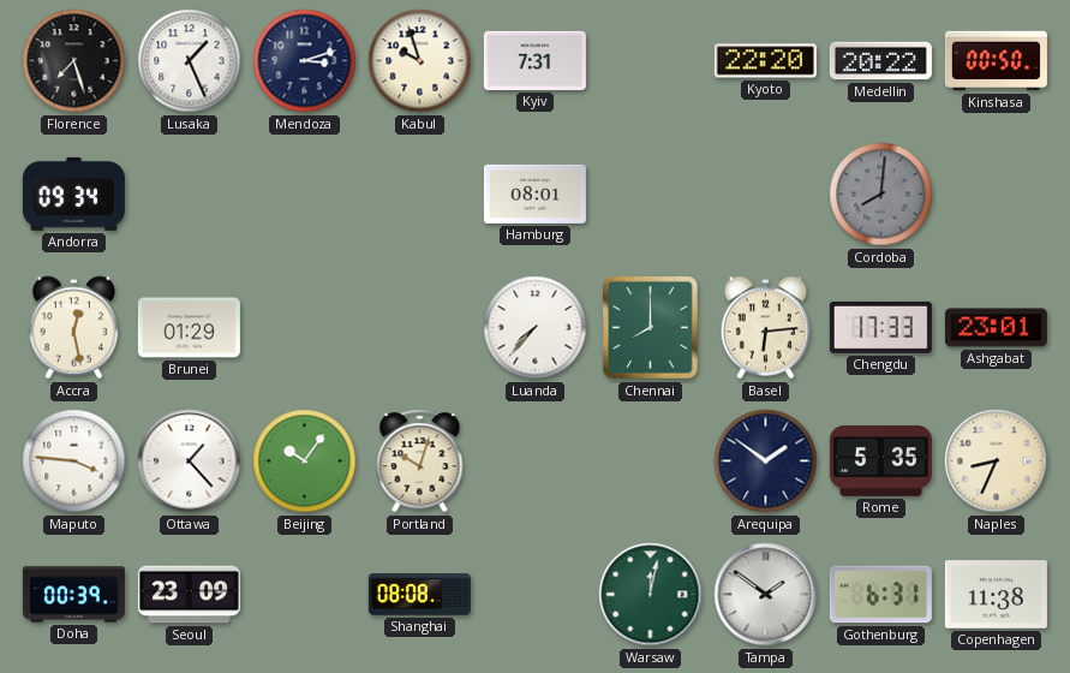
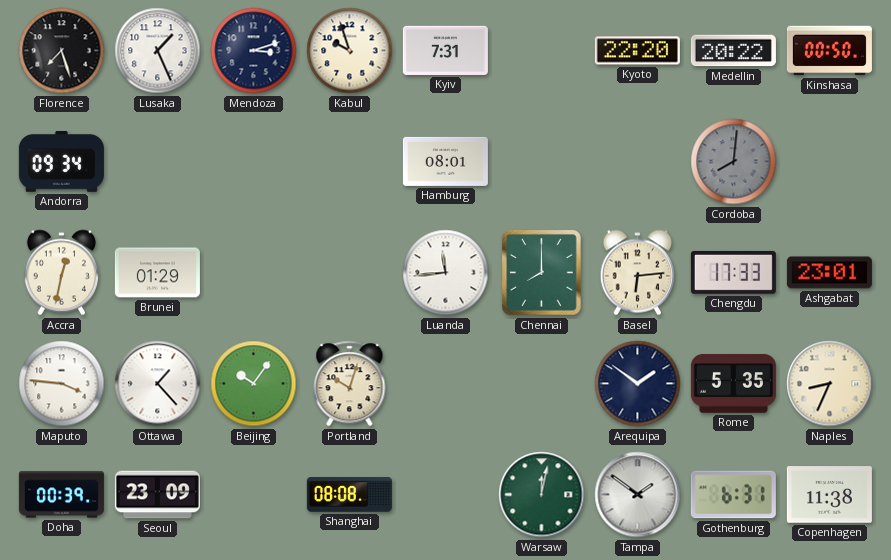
Accra: 12:28 -> 12:32 (61, 273)
Luanda: 7:37 -> 11:44 (446, 273)
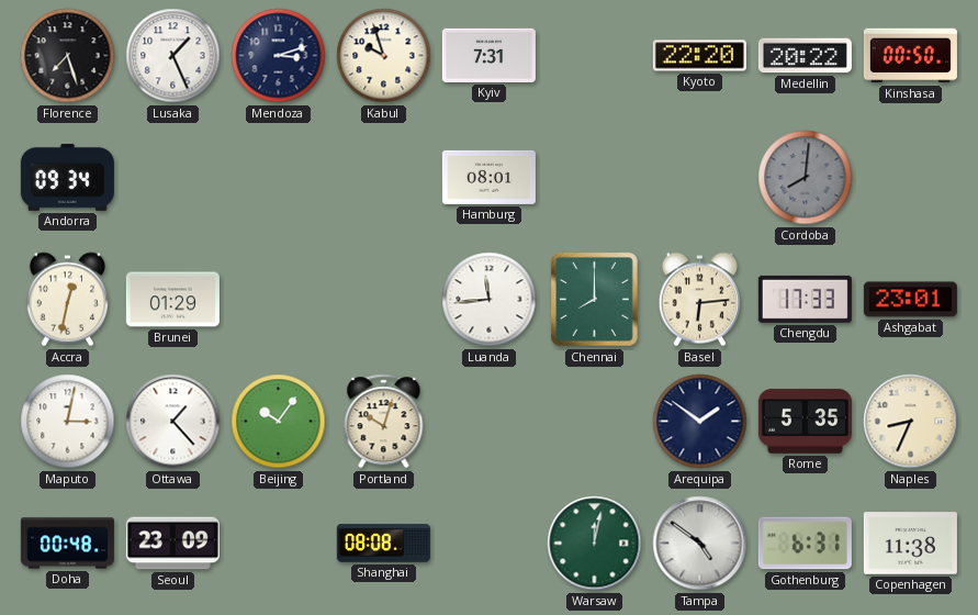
Maputo: 3:46 -> 3:02 (68, 422)
Doha: 00:39 -> 00:48 (67, 544)
Tampa: 1:51 -> 4:51 (700, 544)
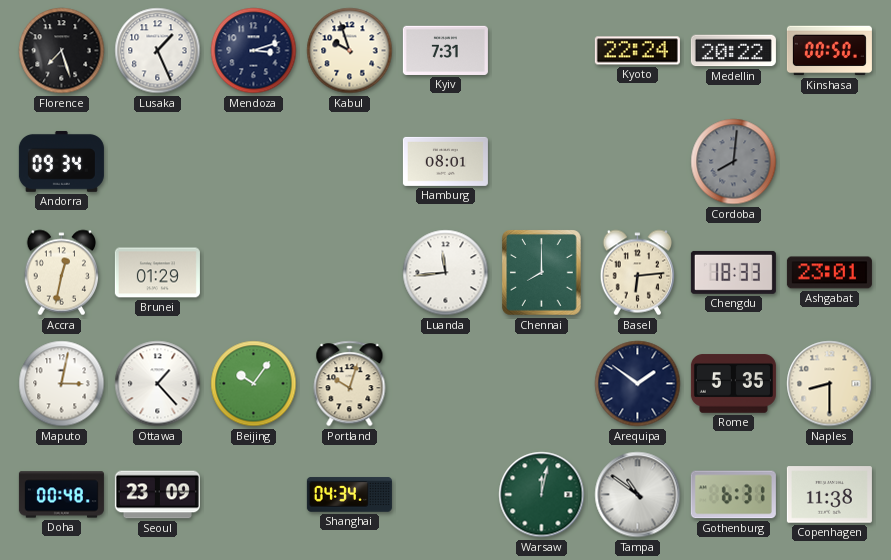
Kyoto: 22:20 -> 22:24 (637, 51)
Chengdu: 17:33 -> 18:33 (733, 272)
Naples: 8:34 -> 8:30 (830, 384)
Shanghai: 08:08 -> 04:34 (349, 495)
Tampa: 4:51 -> 10:51 (638, 495)
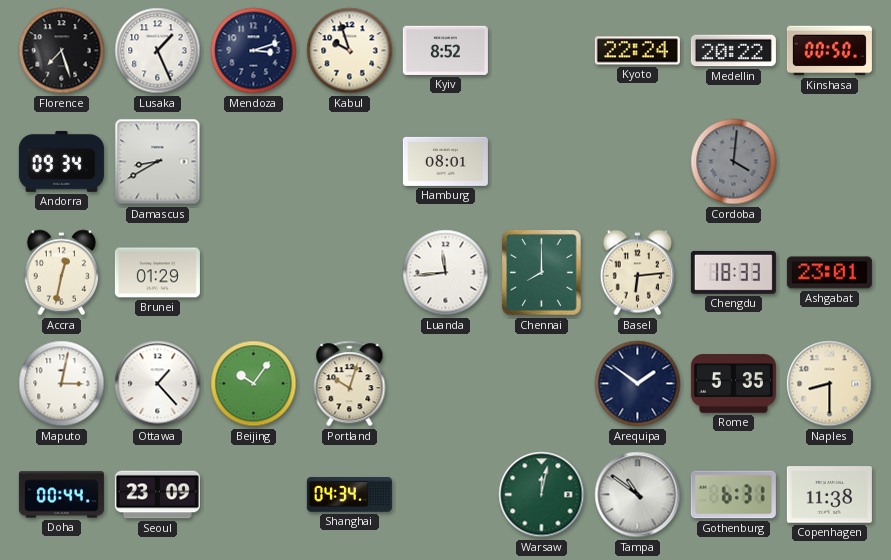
Kyiv: 7:31 -> 8:52 (445, 50)
Damascus: none -> 8:40 (158, 162)
Cordoba: 8:01 -> 4:01 (734, 162)
Doha: 00:48 -> 00:44 (61, 495)
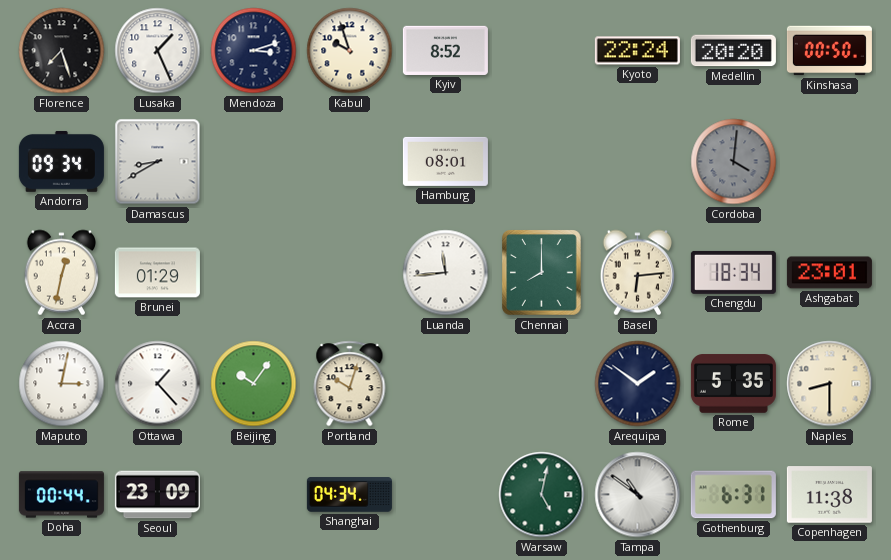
Medellin: 20:22 -> 20:20 (733, 51)
Chengdu: 18:33 -> 18:34 (733, 272)
Warsaw: 12:02 -> 5:02 (542, 495)
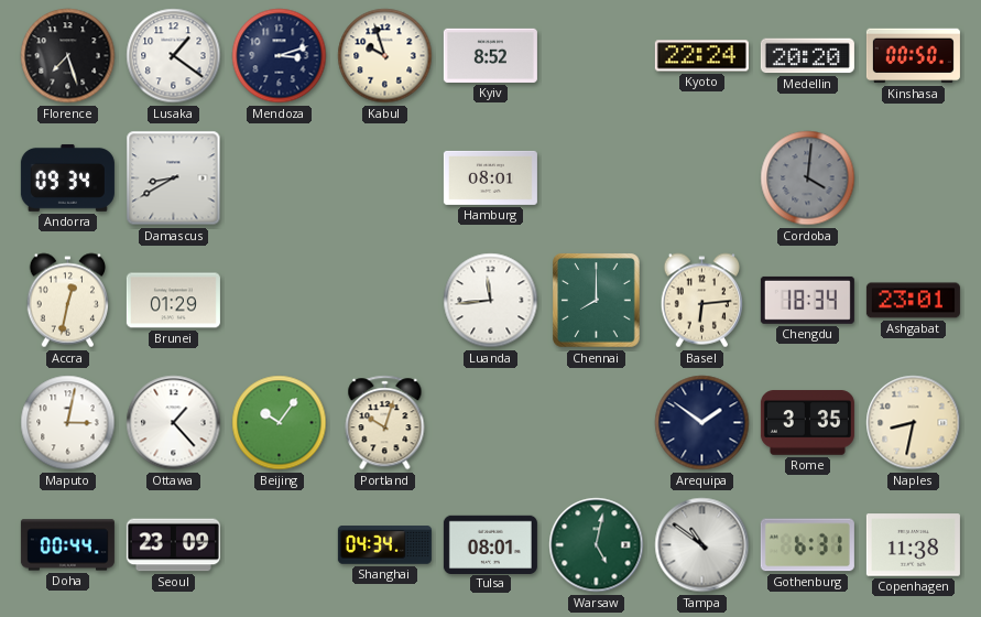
Lusaka: 1:26 -> 1:21 (174, 56)
Rome: 5:35 -> 3:35 (807, 423)
Naples: 8:30 -> 8:32 (914, 423)
Tulsa: none -> 08:01 (490, 544)
